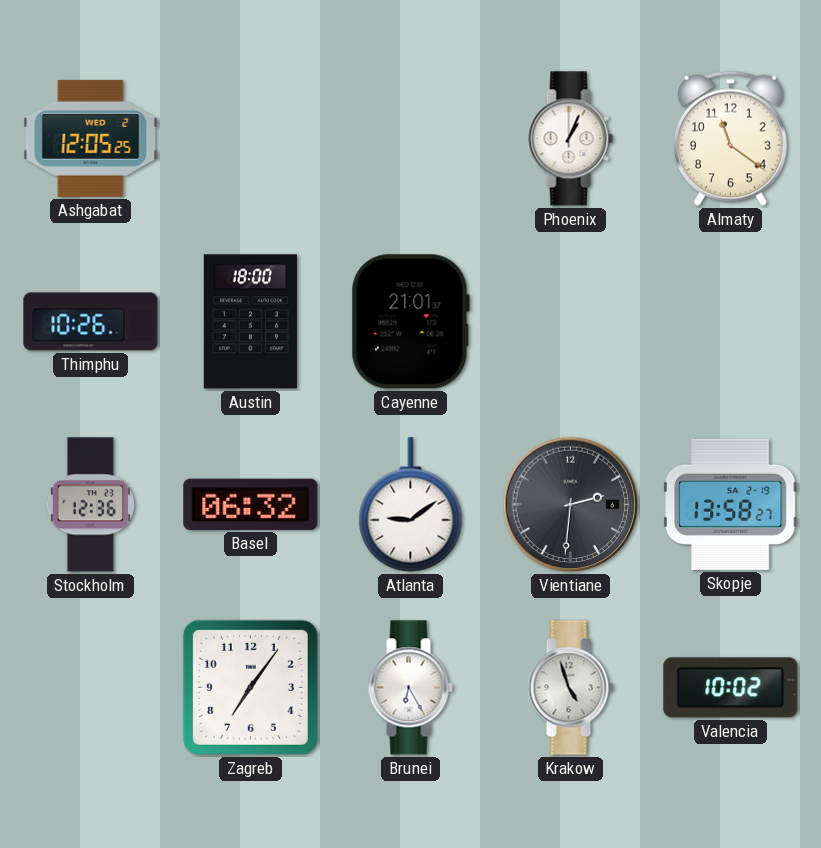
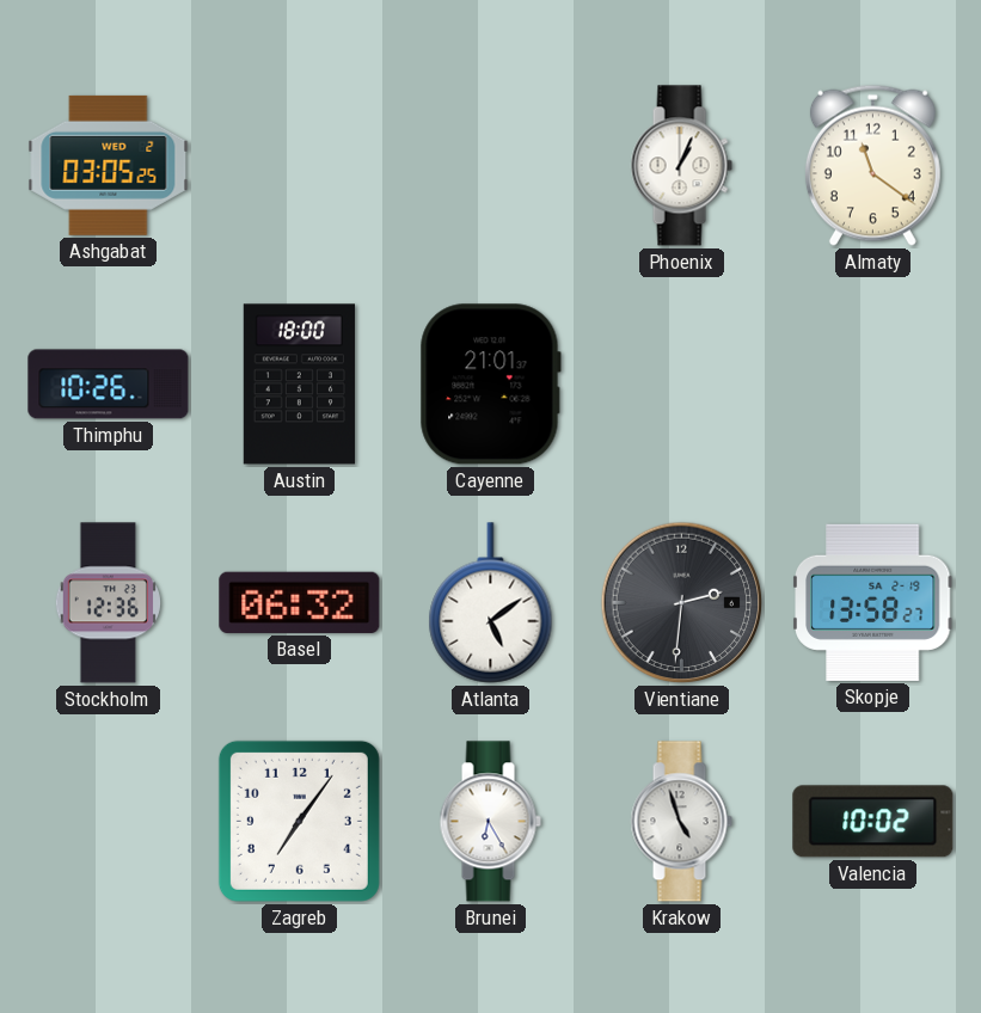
Ashgabat: 12:05 -> 03:05 (109, 165)
Atlanta: 9:09 -> 5:09 (491, 603)
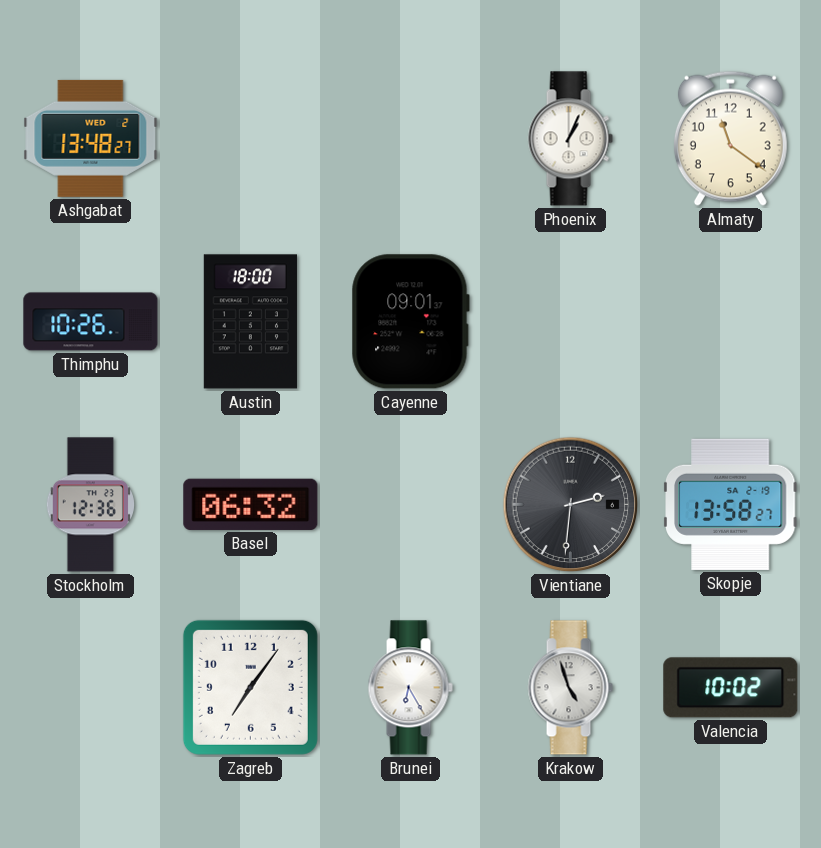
Ashgabat: 03:05 -> 13:48 (91, 138)
Cayenne: 21:01 -> 09:01 (410, 322)
Atlanta: 5:09 -> none (491, 603)
